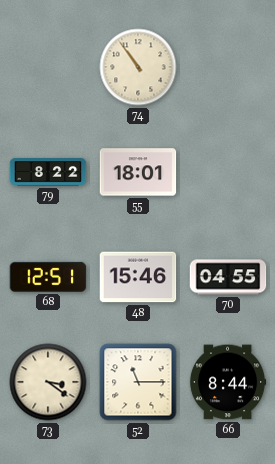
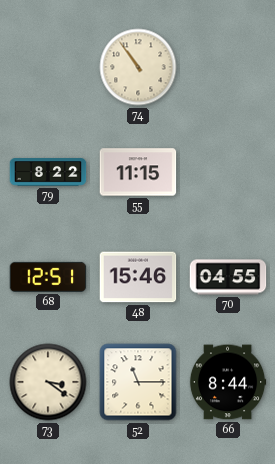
55: 18:01 -> 11:15 (138, 172)
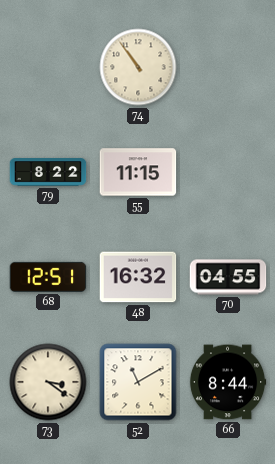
48: 15:46 -> 16:32 (138, 277)
52: 11:15 -> 11:10 (138, 382)
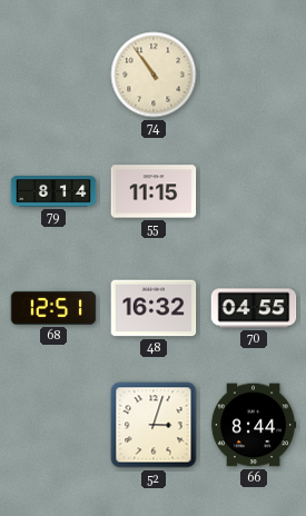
79: 8:22 -> 8:14 (53, 191)
73: 3:21 -> none (48, 382)
52: 11:10 -> 3:03 (154, 425)
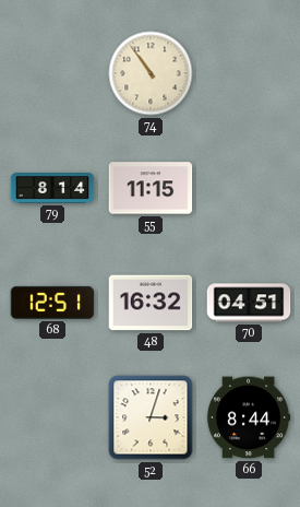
70: 04:55 -> 04:51 (249, 303)
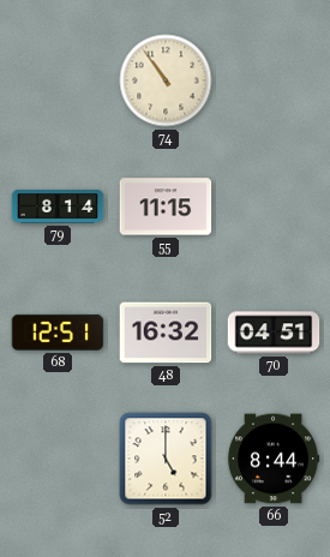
52: 3:03 -> 5:00 (166, 459)
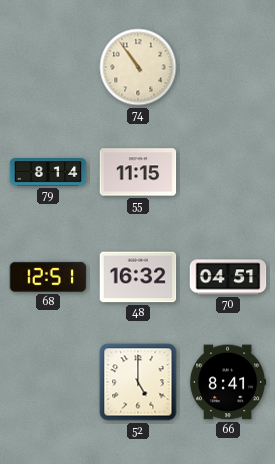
66: 8:44 -> 8:41 (228, 382)
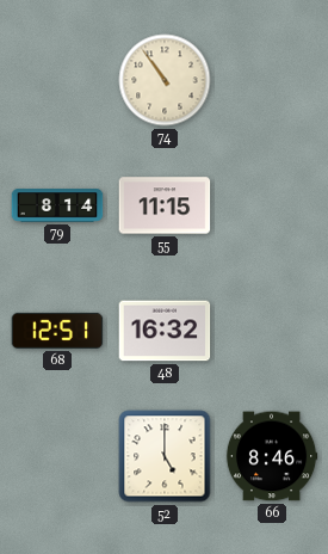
70: 04:51 -> none (228, 277)
66: 8:41 -> 8:46 (272, 456)
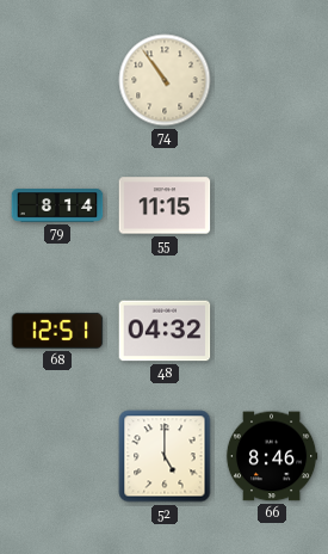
48: 16:32 -> 04:32 (165, 331)
